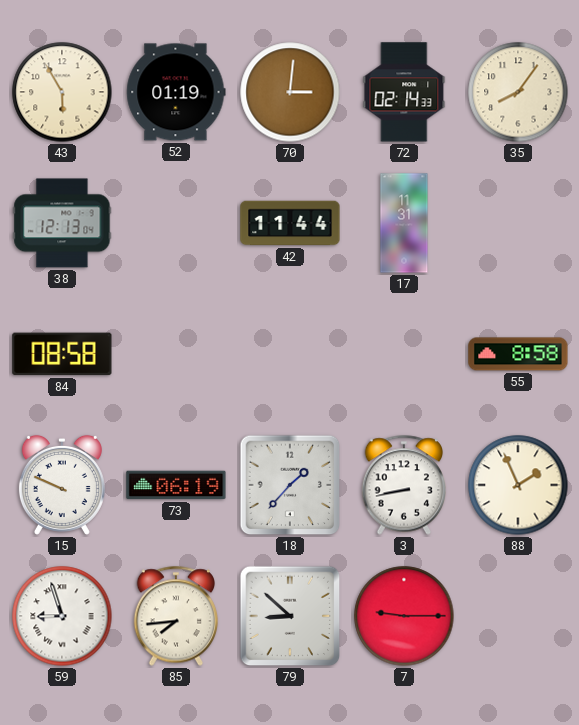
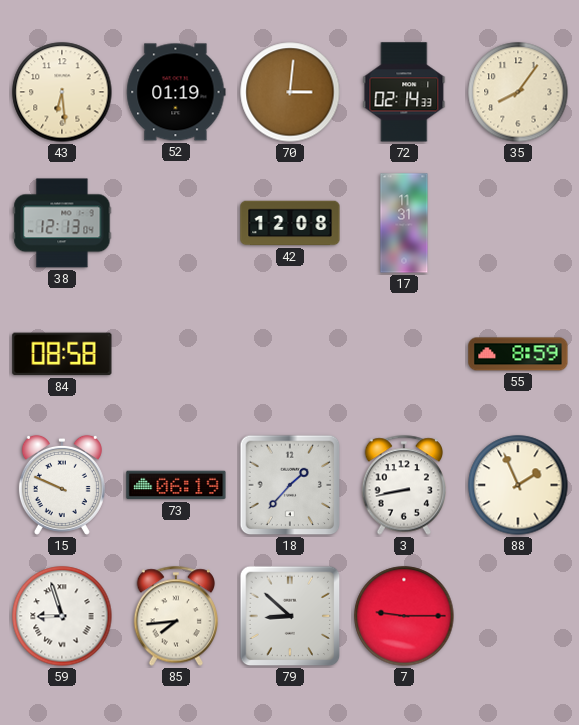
43: 5:55 -> 6:29 (62, 92)
42: 11:44 -> 12:08 (290, 223)
55: 8:58 -> 8:59 (518, 354)
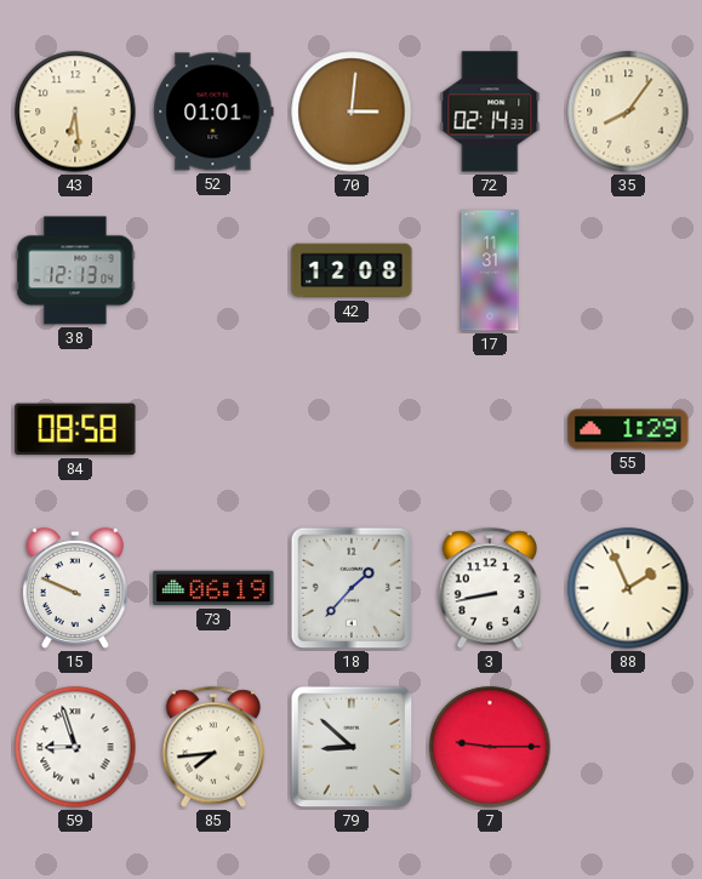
52: 01:19 -> 01:01 (213, 112)
55: 8:59 -> 1:29 (628, 429)
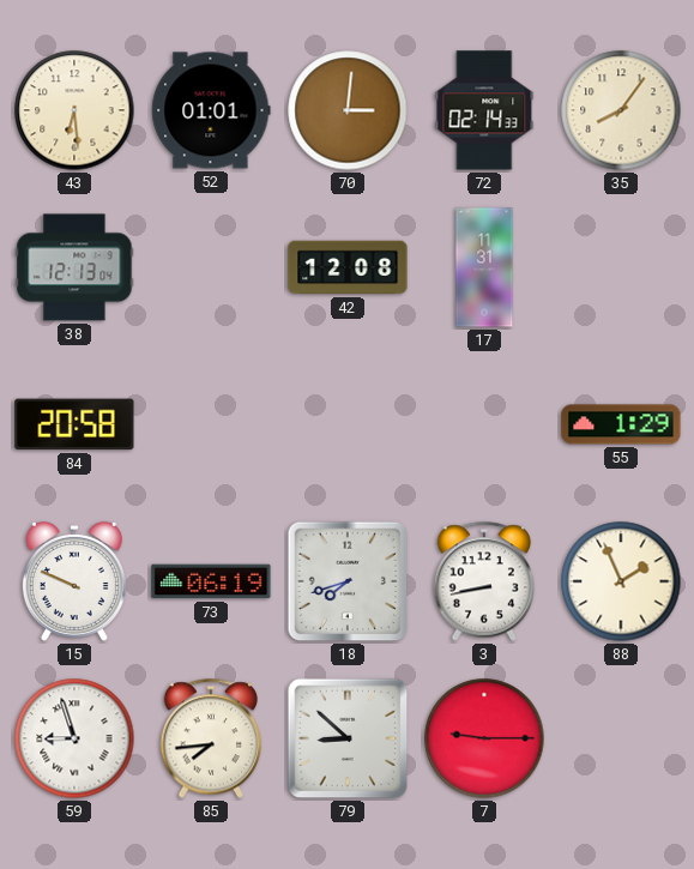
84: 08:58 -> 20:58 (74, 424)
18: 1:37 -> 7:42 (348, 581)
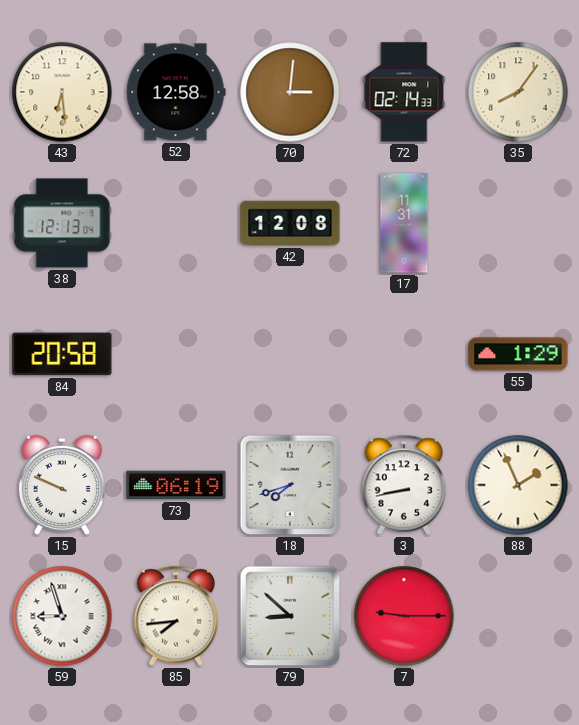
52: 01:01 -> 12:58 (176, 92)
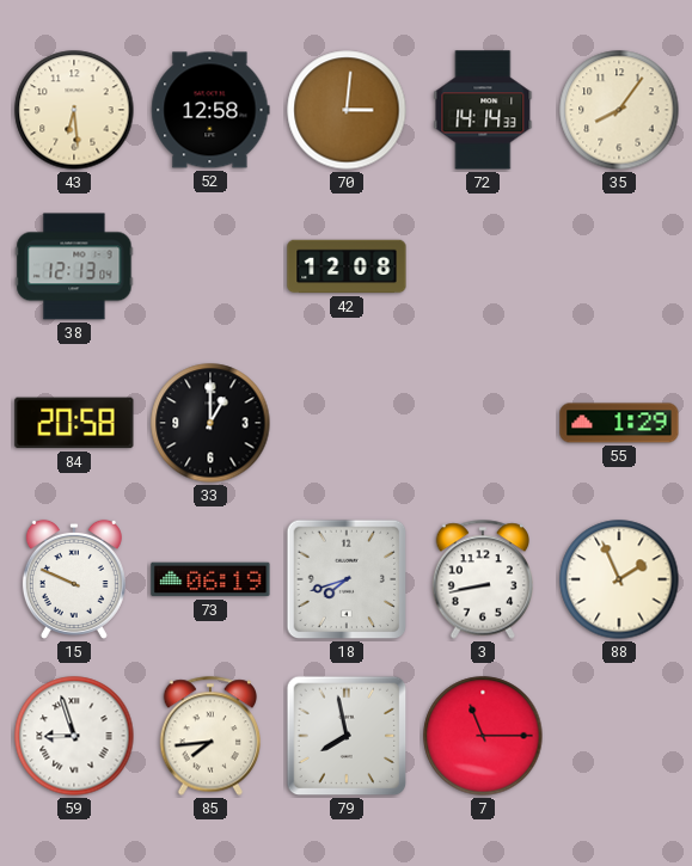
72: 02:14 -> 14:14 (483, 110)
17: 11:31 -> none (404, 223)
33: none -> 1:00 (210, 423)
79: 8:52 -> 7:58 (347, 736)
7: 9:15 -> 11:15 (483, 736)
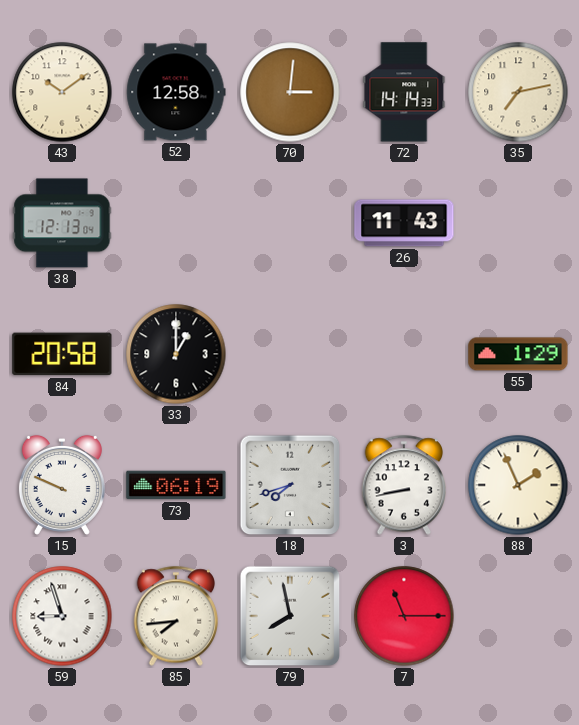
43: 6:29 -> 10:09 (62, 92)
35: 8:06 -> 7:13 (518, 92)
42: 12:08 -> none (347, 266)
26: none -> 11:43 (404, 223)
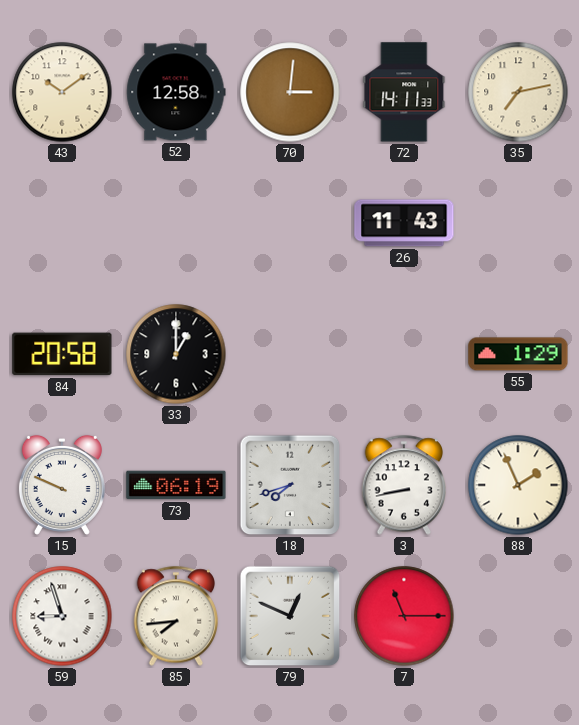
72: 14:14 -> 14:11 (404, 92)
38: 12:13 -> none (62, 223)
79: 7:58 -> 12:49 (290, 616)
